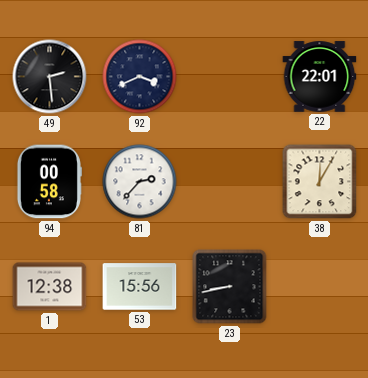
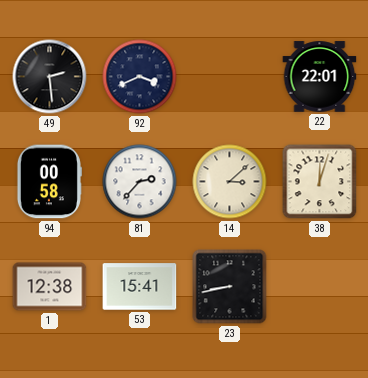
14: none -> 3:08 (230, 182)
38: 12:05 -> 12:03 (320, 182)
53: 15:56 -> 15:41 (140, 287)
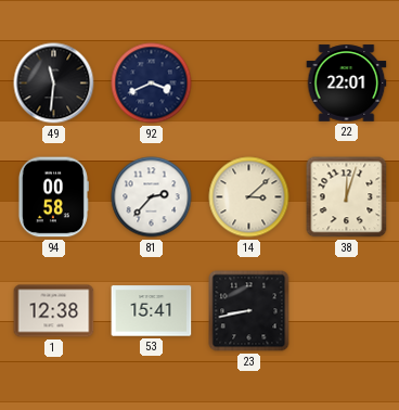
49: 2:29 -> 11:31 (54, 84)
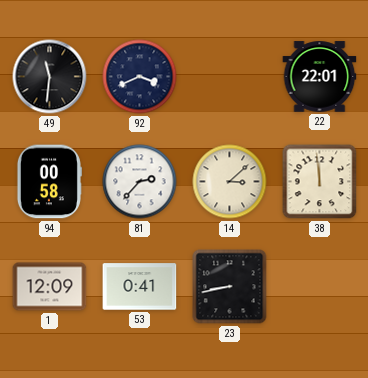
38: 12:03 -> 11:59 (320, 182)
1: 12:38 -> 12:09 (50, 287)
53: 15:41 -> 0:41 (140, 287)
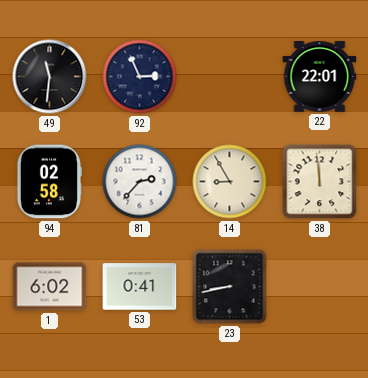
92: 3:41 -> 2:56 (140, 77)
94: 00:58 -> 02:58 (49, 182)
14: 3:08 -> 8:55 (230, 182)
1: 12:09 -> 6:02 (50, 287)
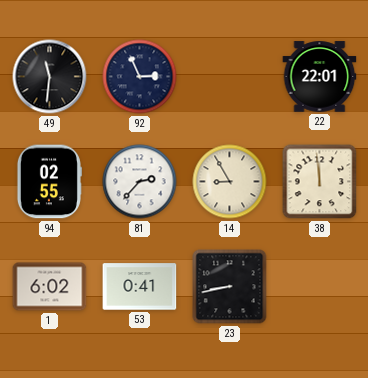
94: 02:58 -> 02:55 (49, 182)
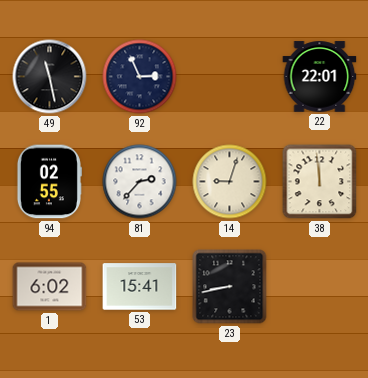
49: 11:31 -> 11:28 (50, 77)
14: 8:55 -> 9:03 (230, 182)
53: 0:41 -> 15:41 (140, 287)
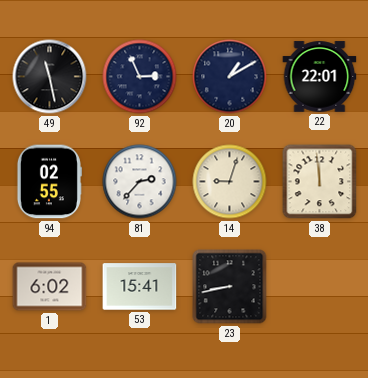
20: none -> 1:10 (230, 77)
